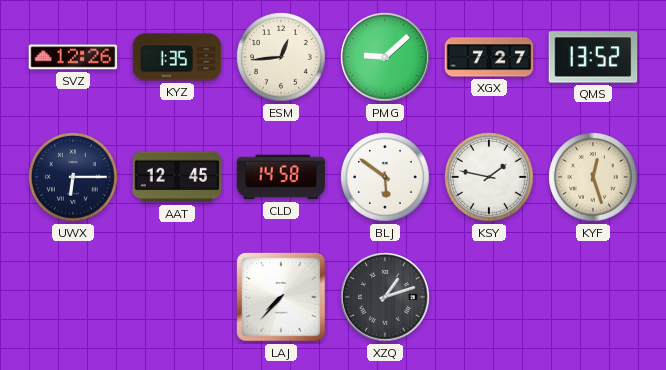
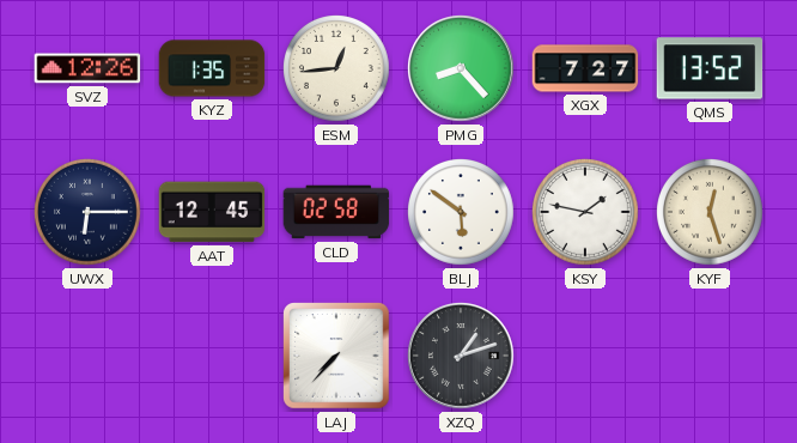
PMG: 9:08 -> 8:23 (462, 69)
CLD: 14:58 -> 02:58 (336, 212)
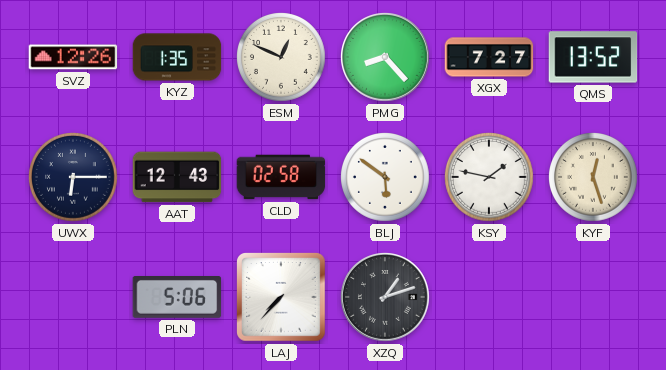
ESM: 12:44 -> 12:49 (282, 58)
AAT: 12:45 -> 12:43 (177, 177)
PLN: none -> 5:06 (177, 298)
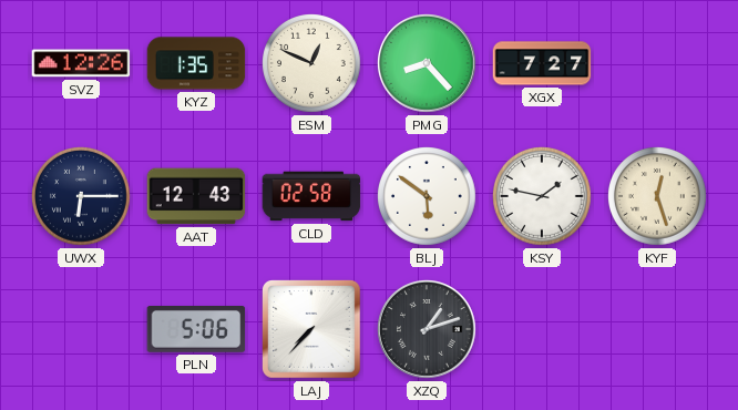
QMS: 13:52 -> none (593, 57)
